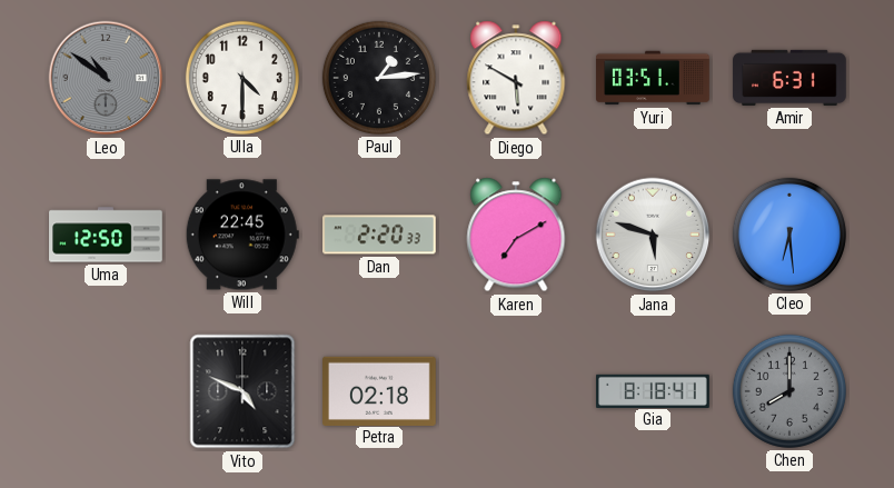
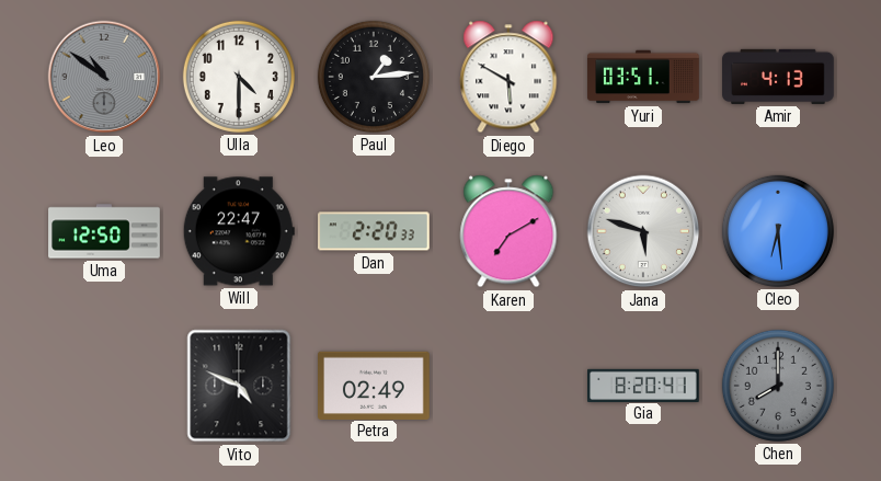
Amir: 6:31 -> 4:13 (778, 77)
Will: 22:45 -> 22:47 (239, 231)
Petra: 02:18 -> 02:49 (375, 385)
Gia: 8:18 -> 8:20 (643, 385)
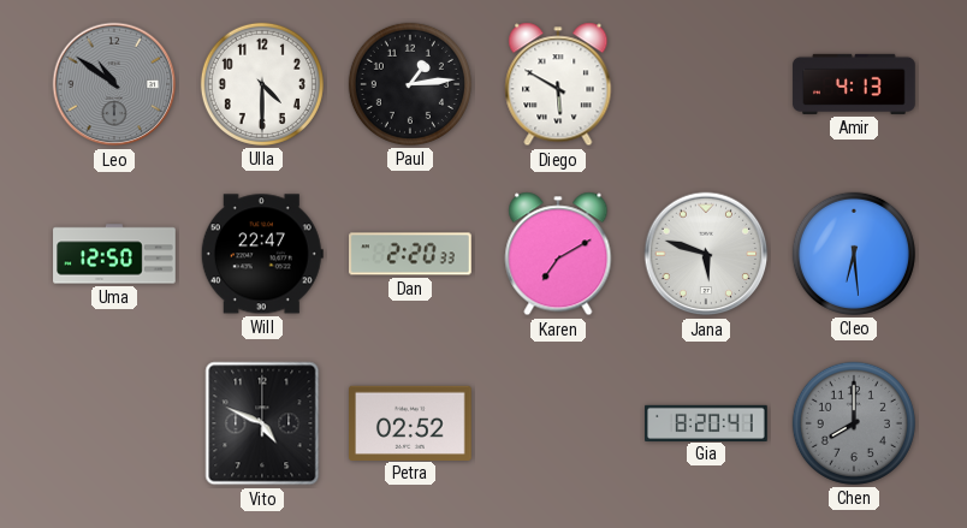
Yuri: 03:51 -> none (643, 77)
Petra: 02:49 -> 02:52 (411, 422)
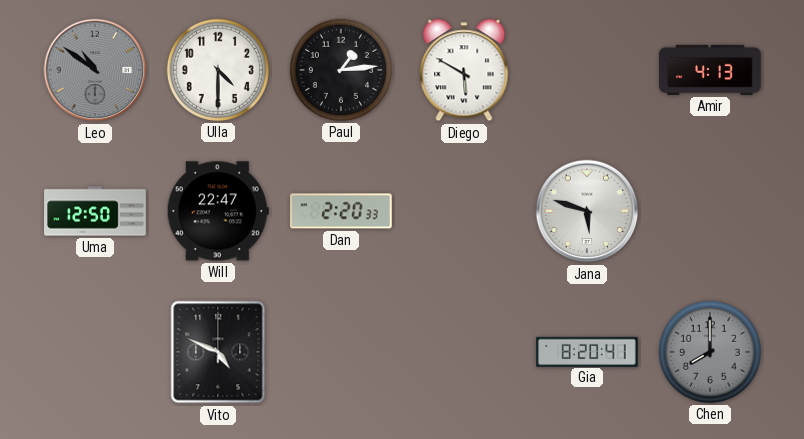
Karen: 7:10 -> none (558, 254)
Cleo: 6:29 -> none (854, 254)
Petra: 02:52 -> none (411, 422)
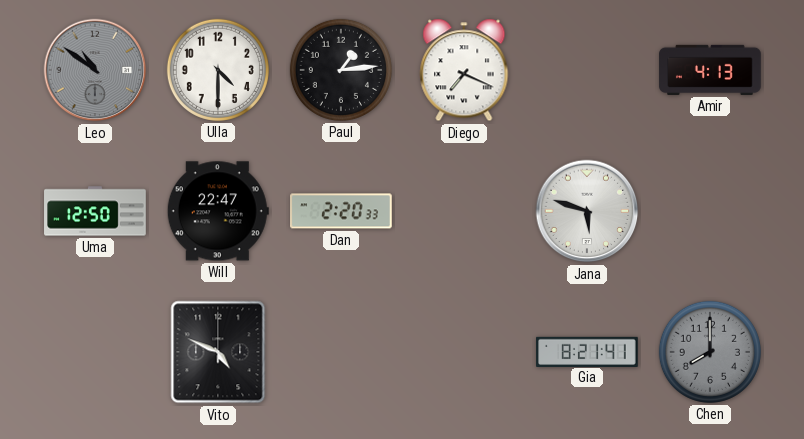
Diego: 5:50 -> 7:19 (464, 70)
Gia: 8:20 -> 8:21 (587, 351)
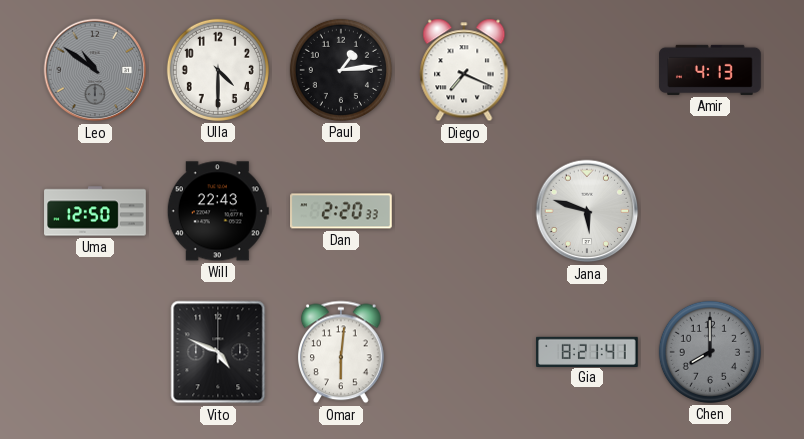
Will: 22:47 -> 22:43 (218, 211)
Omar: none -> 6:01 (342, 352)
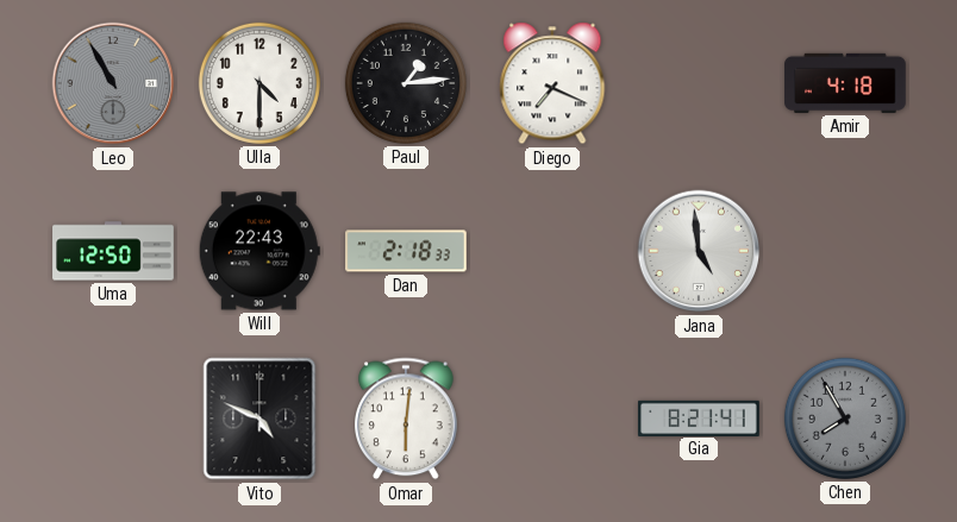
Leo: 10:51 -> 10:55 (113, 83)
Amir: 4:13 -> 4:18 (845, 83)
Dan: 2:20 -> 2:18 (407, 251)
Jana: 5:48 -> 4:59 (699, 251)
Chen: 8:00 -> 7:55 (845, 419)
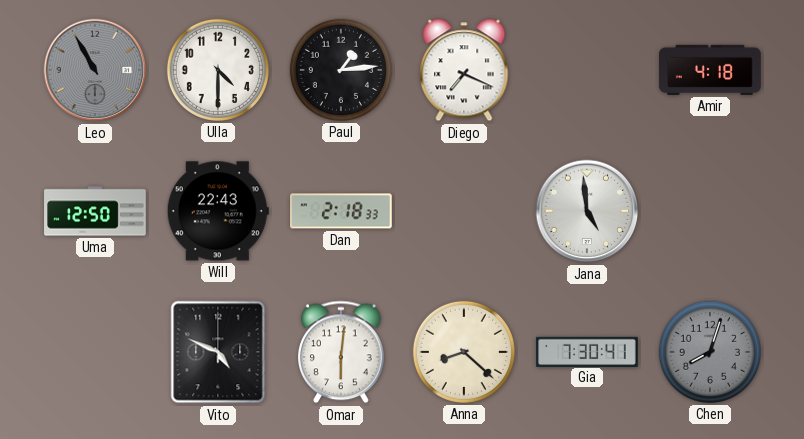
Anna: none -> 8:22 (464, 352)
Gia: 8:21 -> 7:30 (587, 351)
Chen: 7:55 -> 8:03 (710, 352)
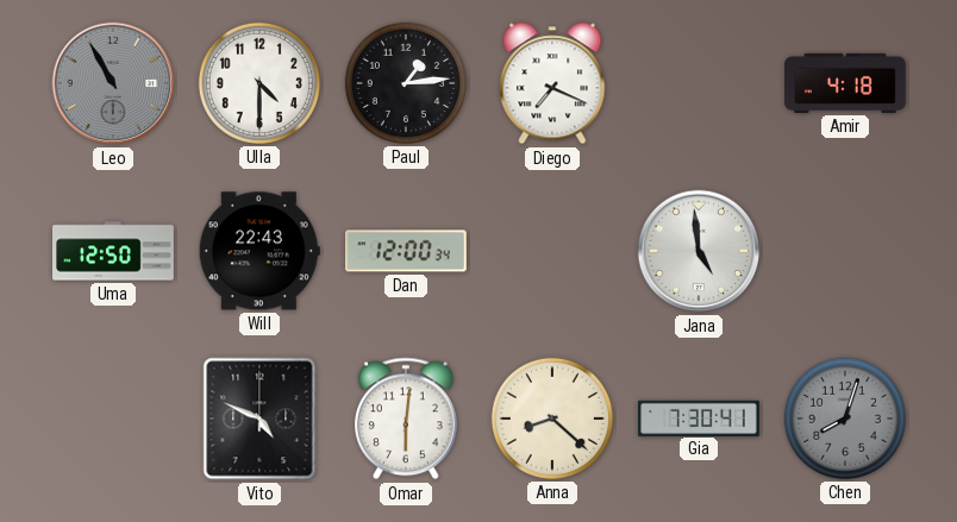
Dan: 2:18 -> 12:00 (407, 251)
